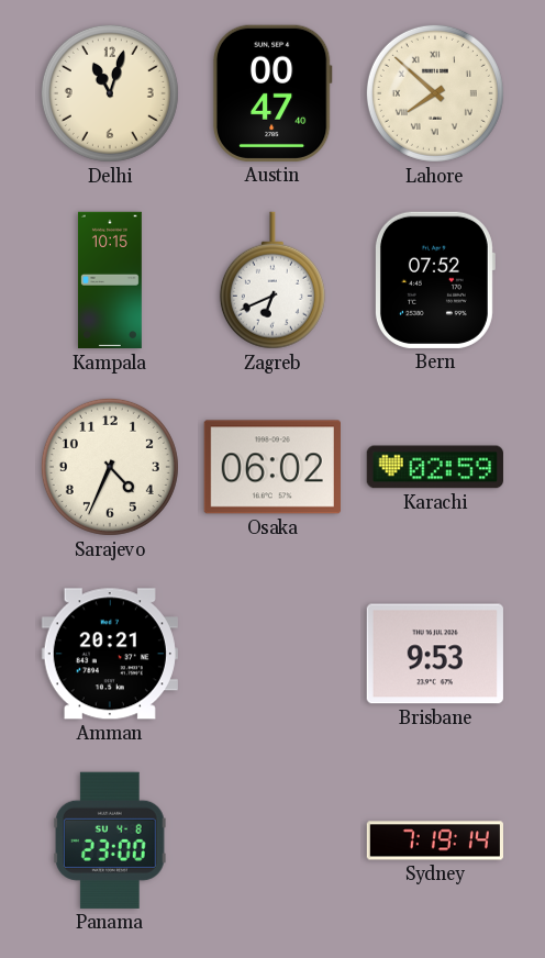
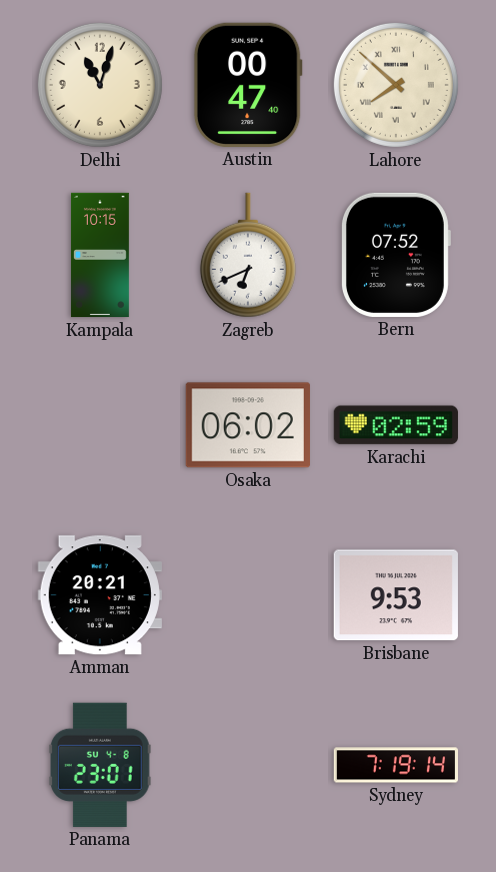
Sarajevo: 4:34 -> none (110, 467)
Panama: 23:00 -> 23:01 (100, 765)
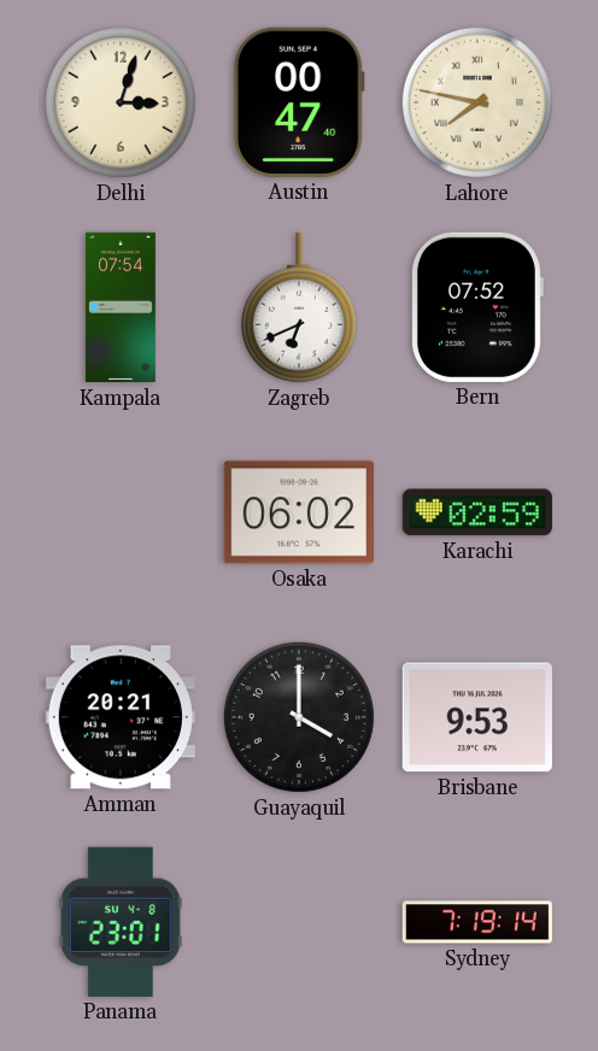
Delhi: 11:03 -> 3:03 (121, 102)
Lahore: 7:52 -> 7:47 (477, 102)
Kampala: 10:15 -> 07:54 (121, 307)
Guayaquil: none -> 4:00 (299, 717)
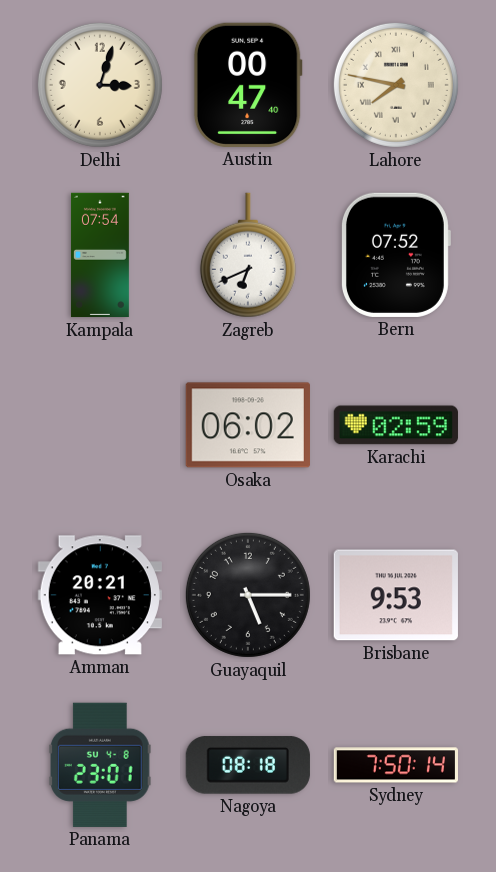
Guayaquil: 4:00 -> 5:15 (248, 595)
Nagoya: none -> 08:18 (248, 765)
Sydney: 7:19 -> 7:50 (395, 765)
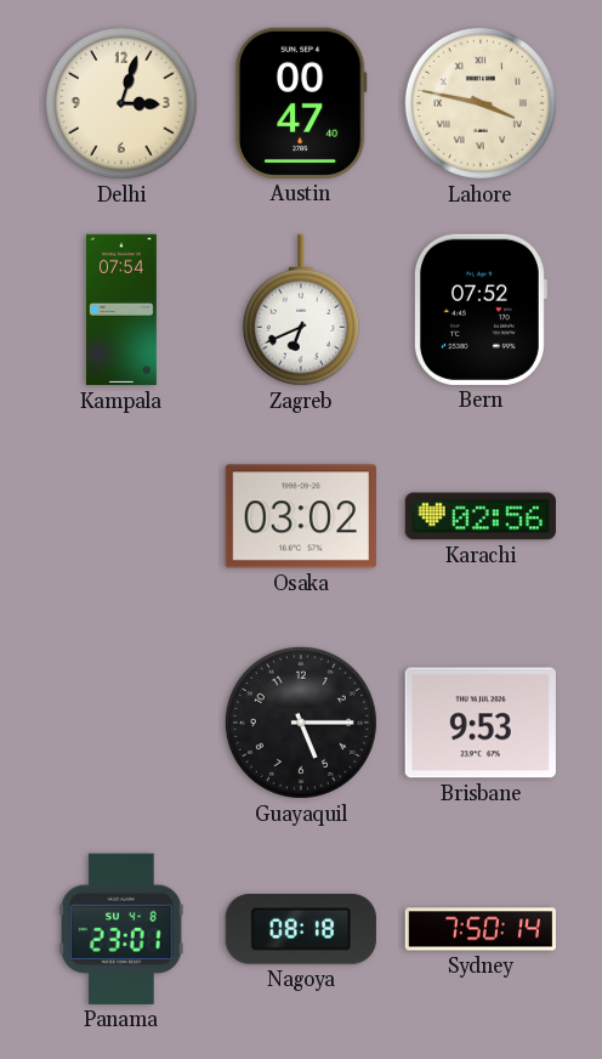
Lahore: 7:47 -> 3:47 (481, 103)
Osaka: 06:02 -> 03:02 (301, 516)
Karachi: 02:59 -> 02:56 (481, 516)
Amman: 20:21 -> none (100, 595)
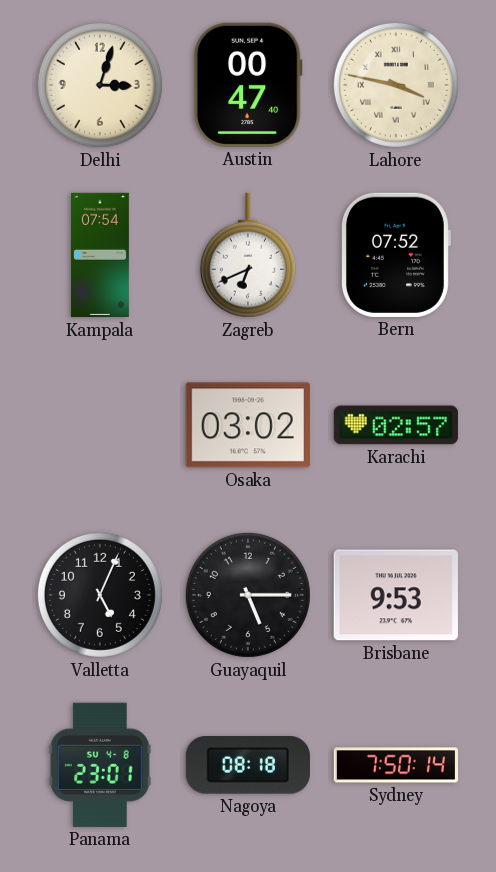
Karachi: 02:56 -> 02:57 (396, 425)
Valletta: none -> 5:04 (100, 595)
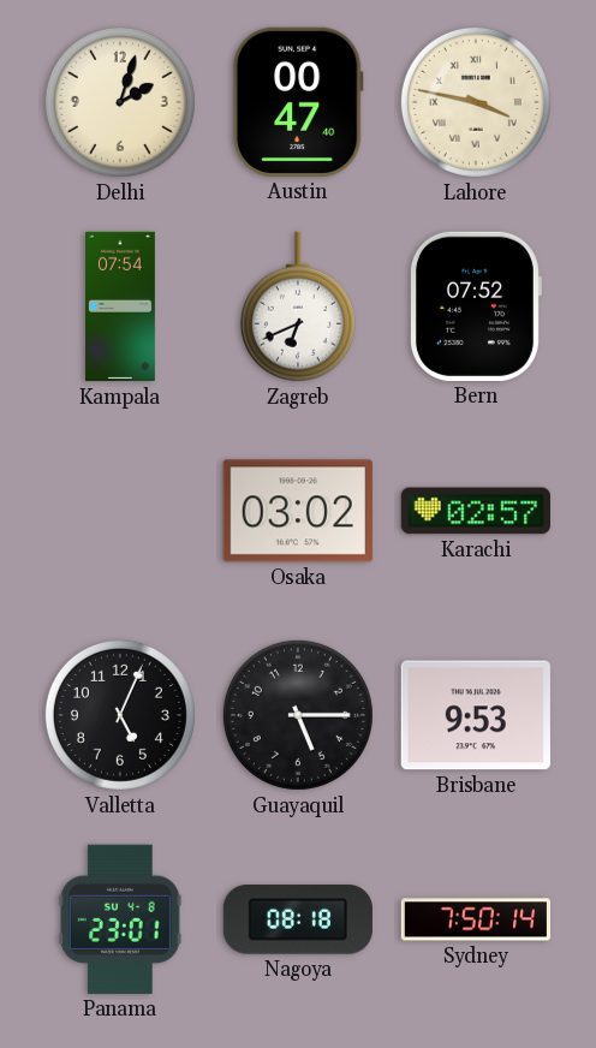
Delhi: 3:03 -> 2:03 (120, 102)
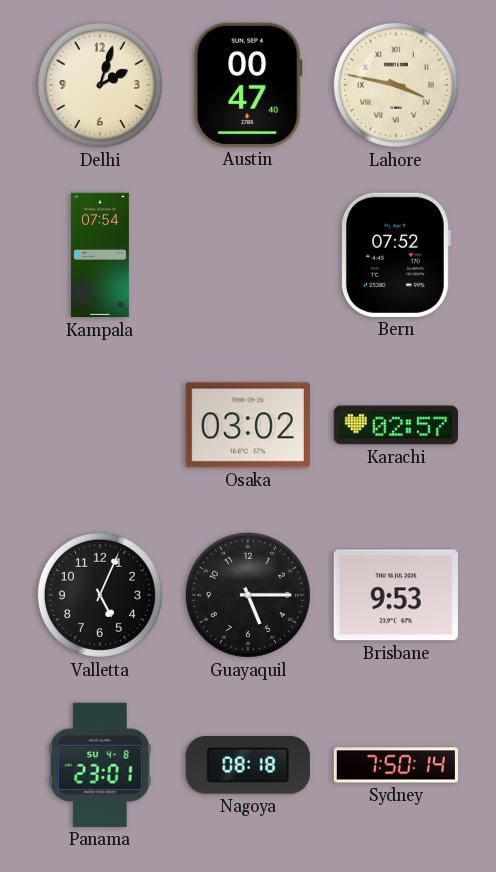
Zagreb: 6:41 -> none (298, 306)
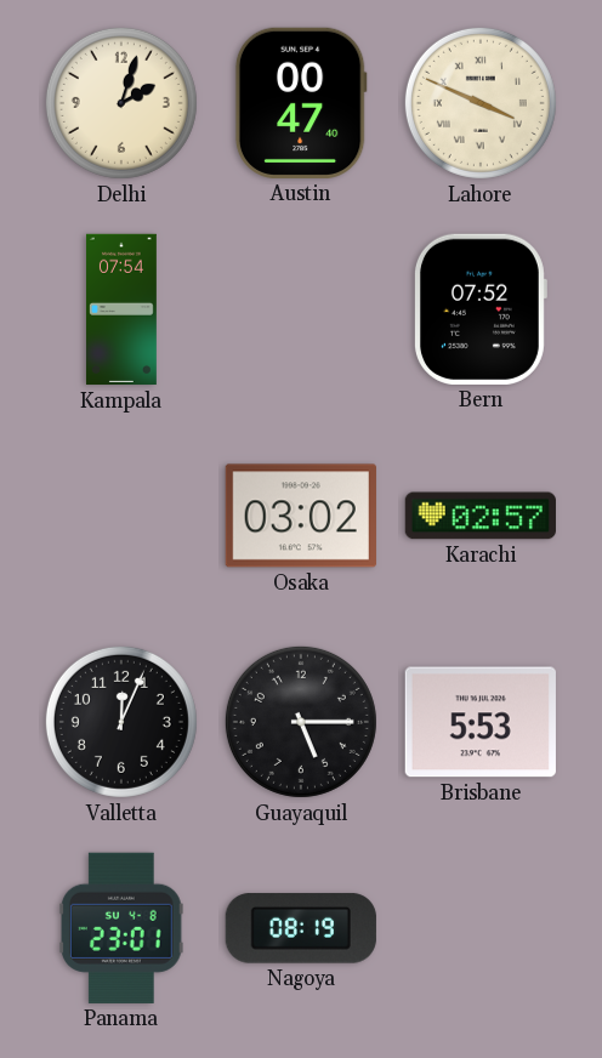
Lahore: 3:47 -> 3:49 (481, 103)
Valletta: 5:04 -> 12:04 (121, 722)
Brisbane: 9:53 -> 5:53 (481, 722)
Nagoya: 08:18 -> 08:19 (301, 928)
Sydney: 7:50 -> none (395, 765)
